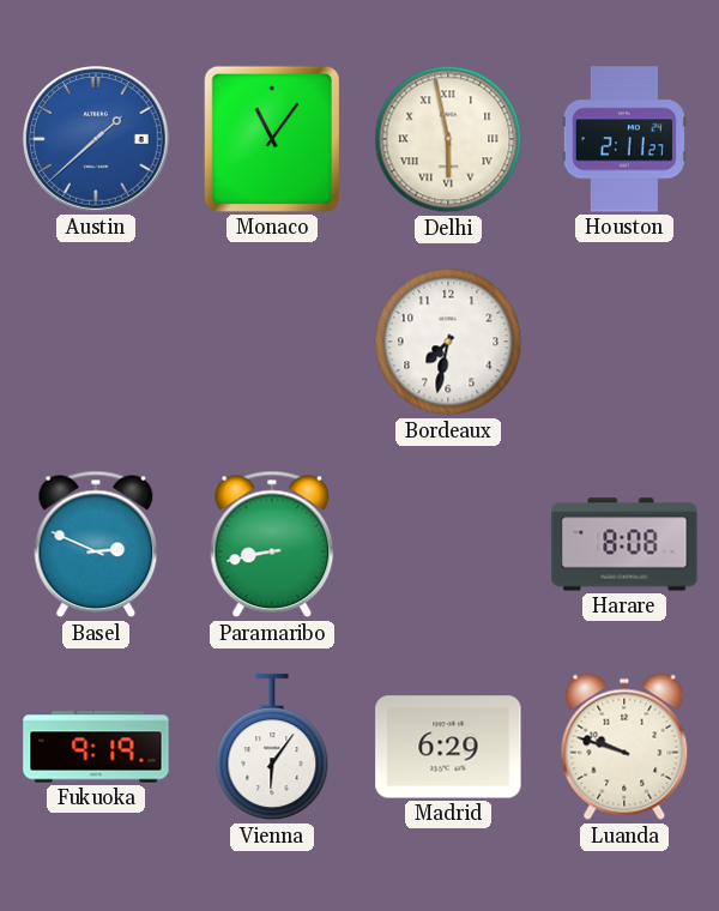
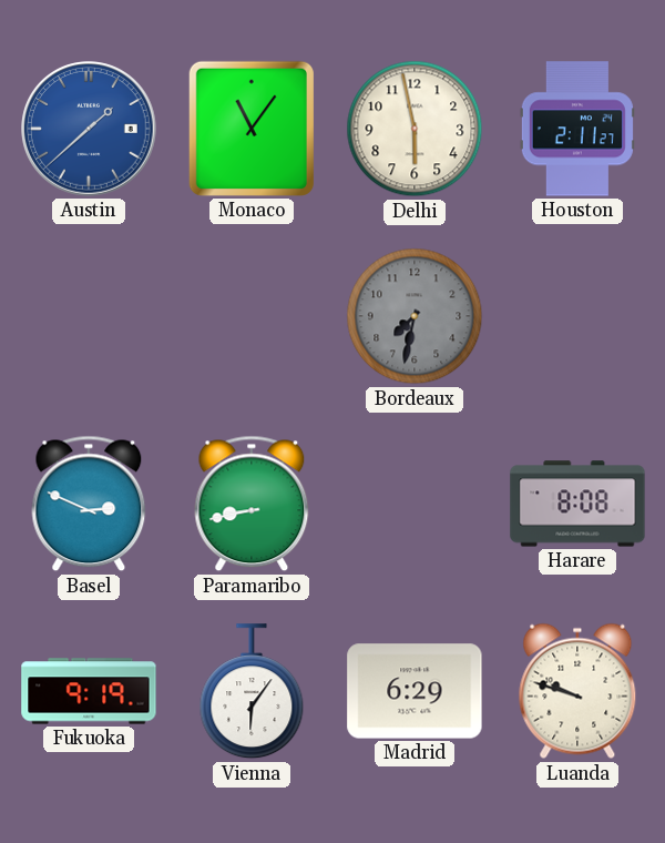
Delhi numerals: Roman -> Arabic (415, 129)
Bordeaux dial: white -> grey (415, 316)
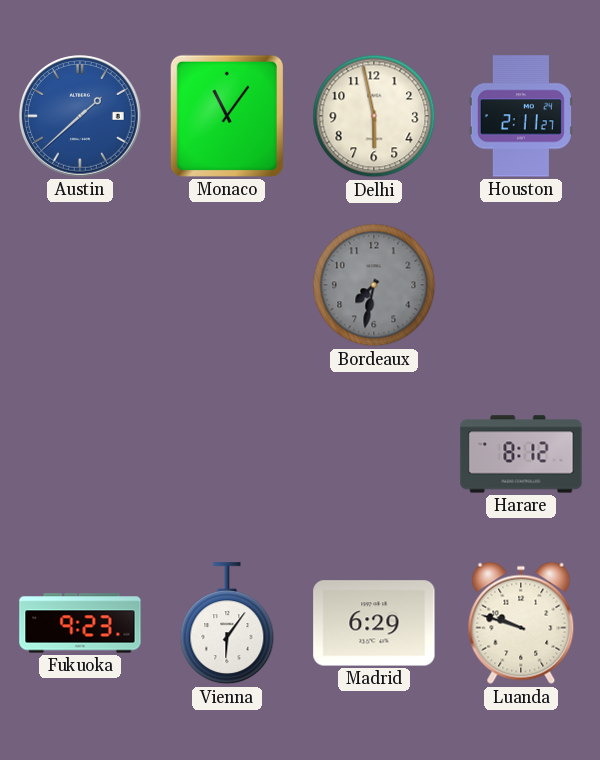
Basel: 2:49 -> none (89, 504)
Paramaribo: 8:43 -> none (252, 504)
Harare: 8:08 -> 8:12 (521, 454)
Fukuoka: 9:19 -> 9:23 (80, 623)
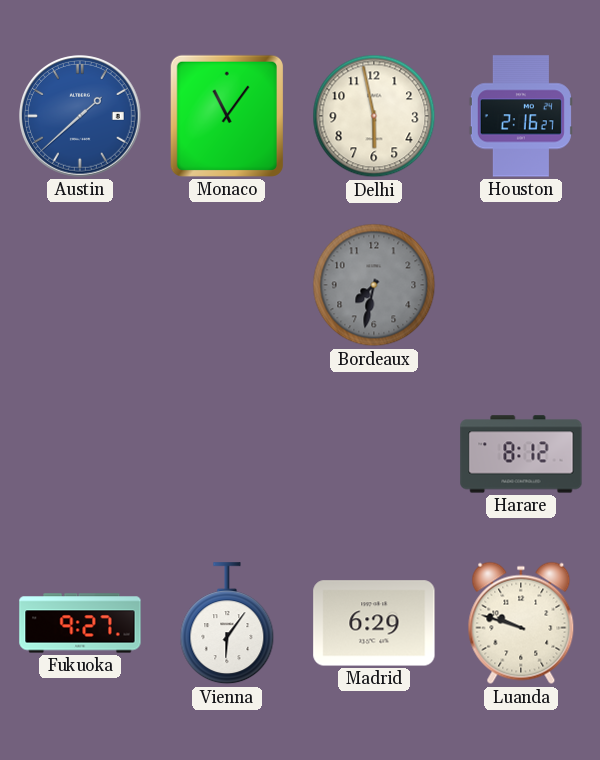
Houston: 2:11 -> 2:16 (521, 116)
Fukuoka: 9:23 -> 9:27 (80, 623)
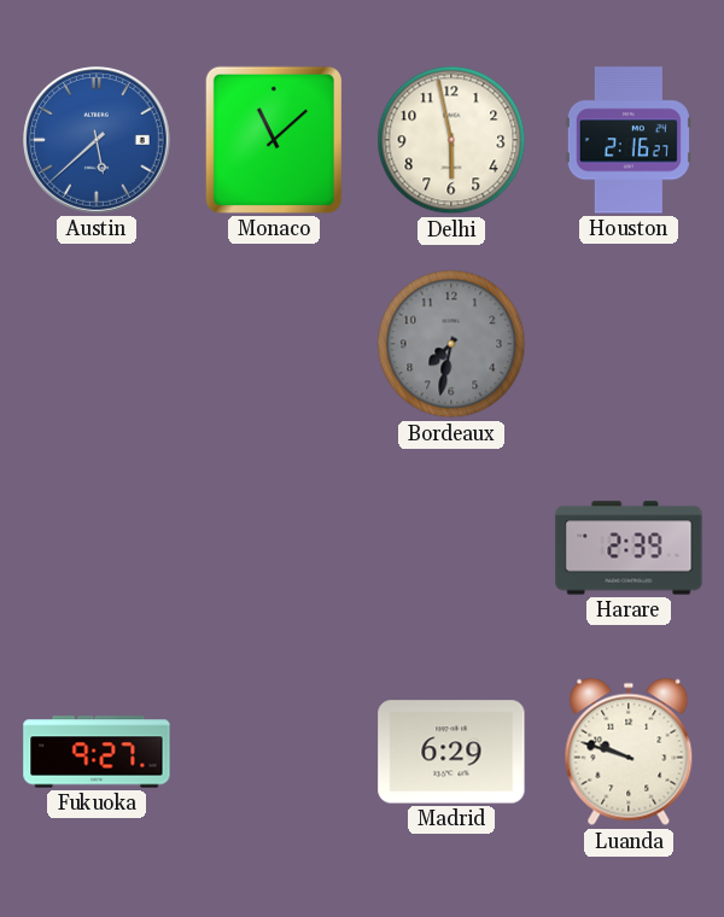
Austin: 1:38 -> 5:38 (97, 140)
Monaco: 11:06 -> 11:08 (274, 140)
Harare: 8:12 -> 2:39 (629, 548)
Vienna: 6:06 -> none (227, 624)
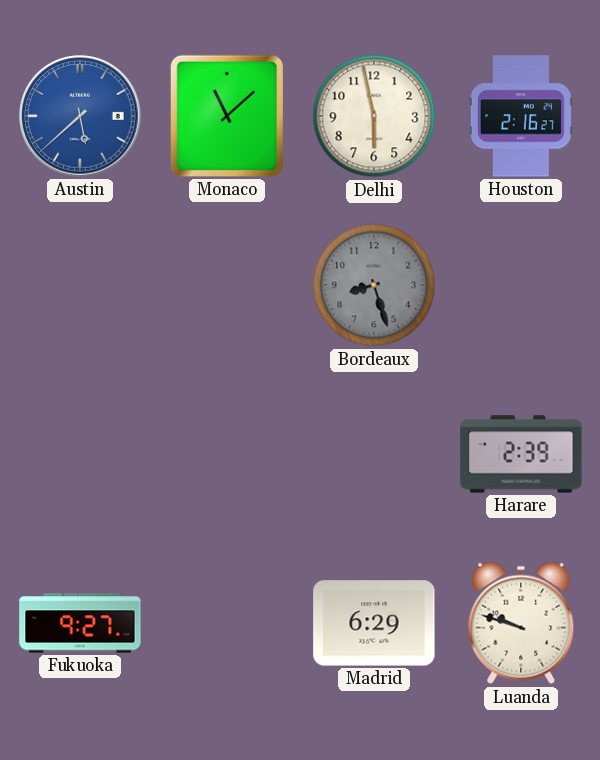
Bordeaux: 7:32 -> 8:27 (374, 285)
